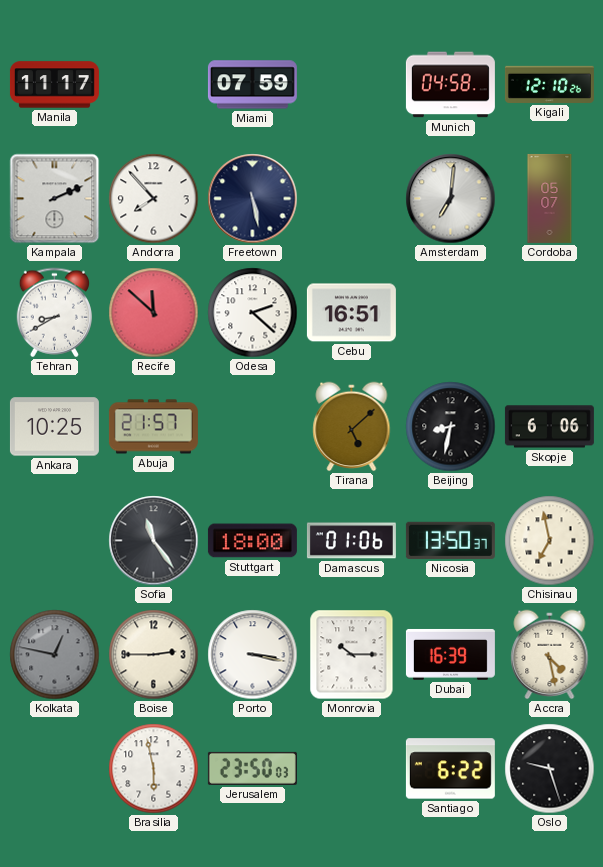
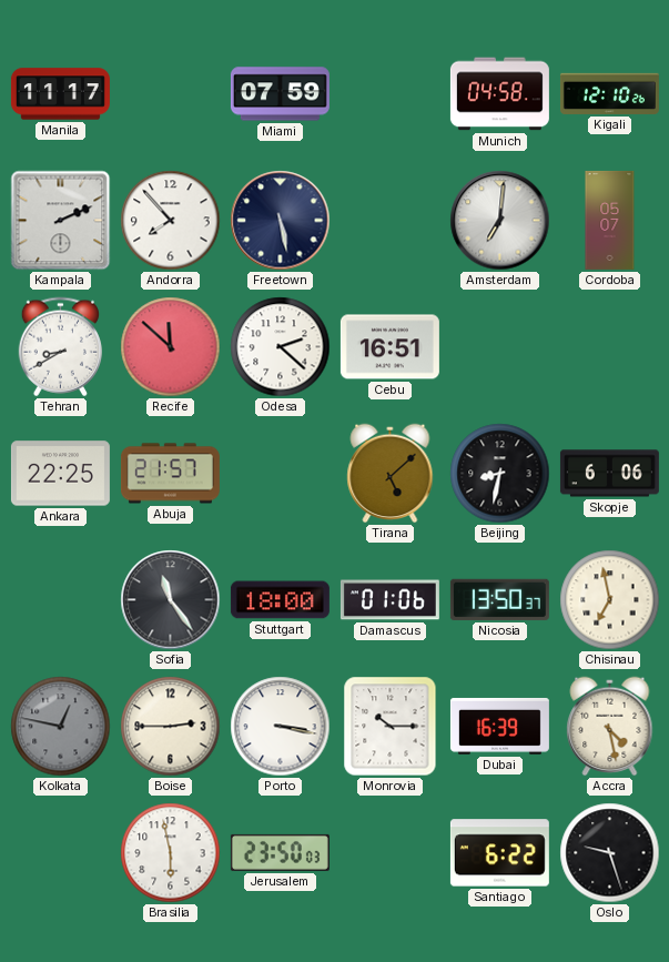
Ankara: 10:25 -> 22:25 (60, 474)
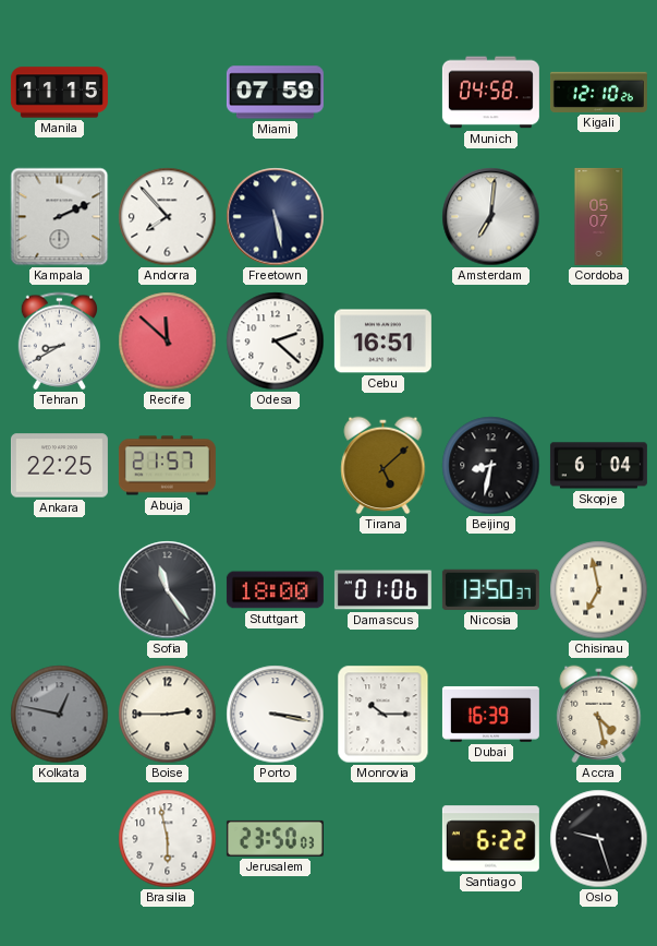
Manila: 11:17 -> 11:15 (59, 93)
Skopje: 6:06 -> 6:04 (598, 466)
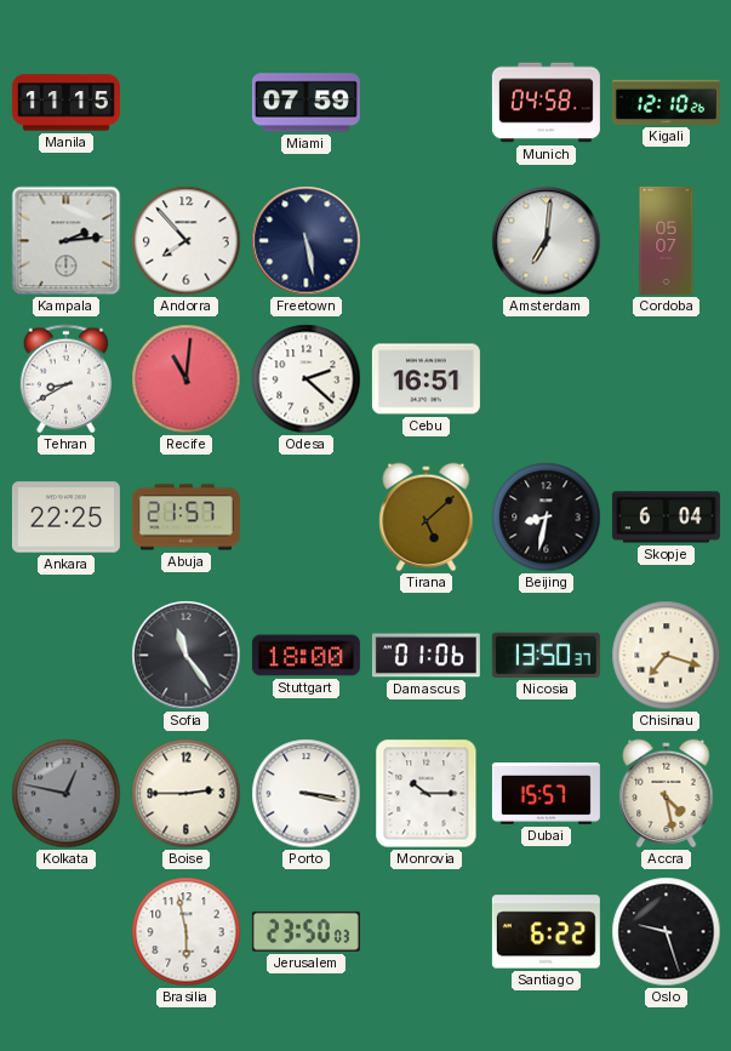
Kampala: 2:11 -> 2:14 (67, 241)
Recife: 11:52 -> 11:01 (187, 379)
Chisinau: 6:58 -> 7:18 (667, 656)
Dubai: 16:39 -> 15:57 (546, 793)
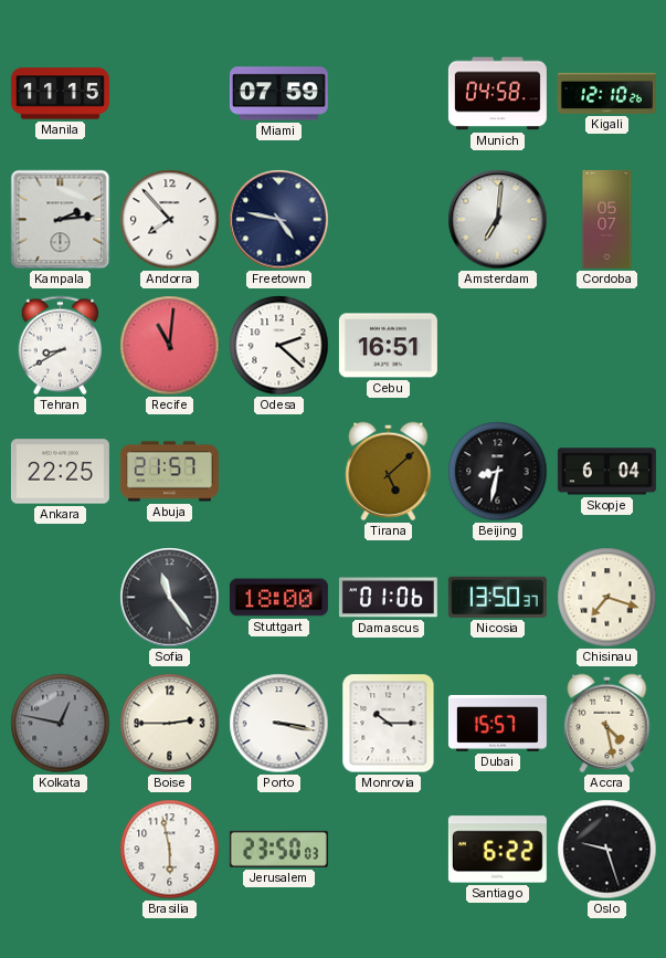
Freetown: 5:28 -> 4:47 (279, 220)
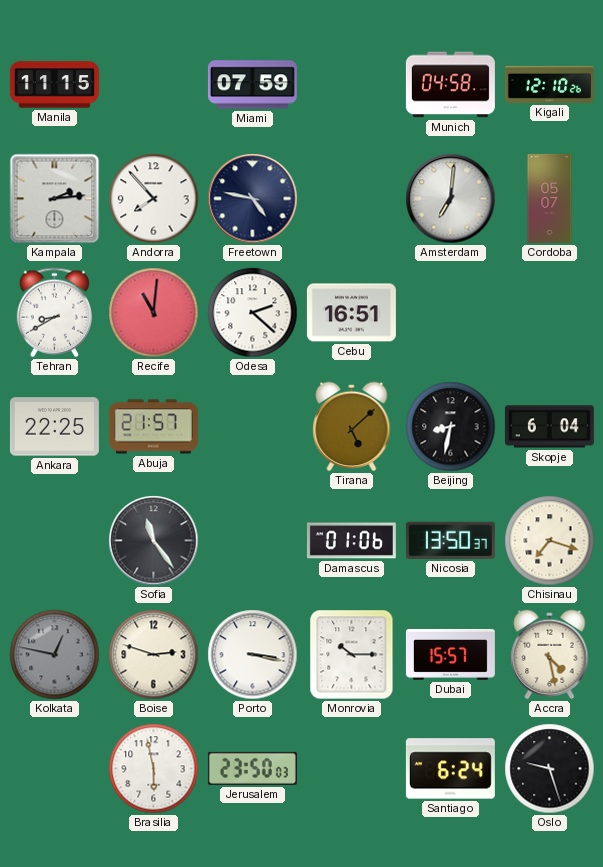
Stuttgart: 18:00 -> none (278, 598)
Boise: 2:45 -> 2:48 (154, 655)
Santiago: 6:22 -> 6:24 (450, 769)
